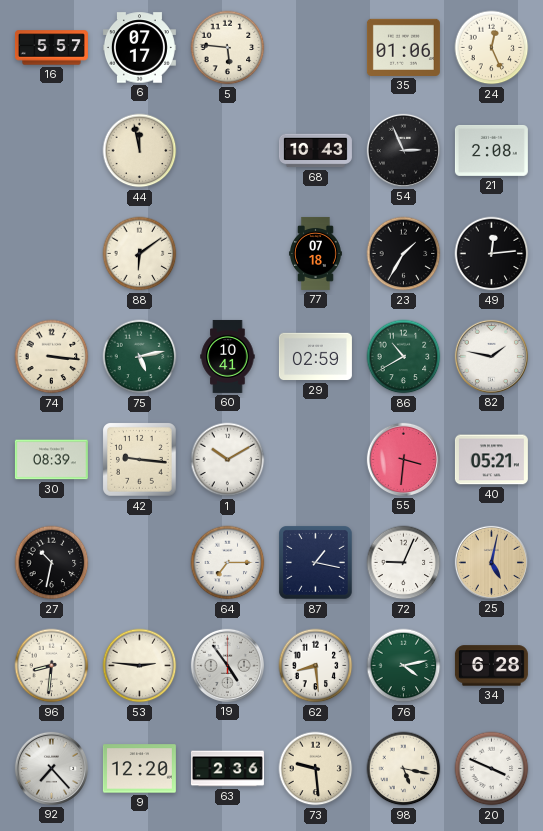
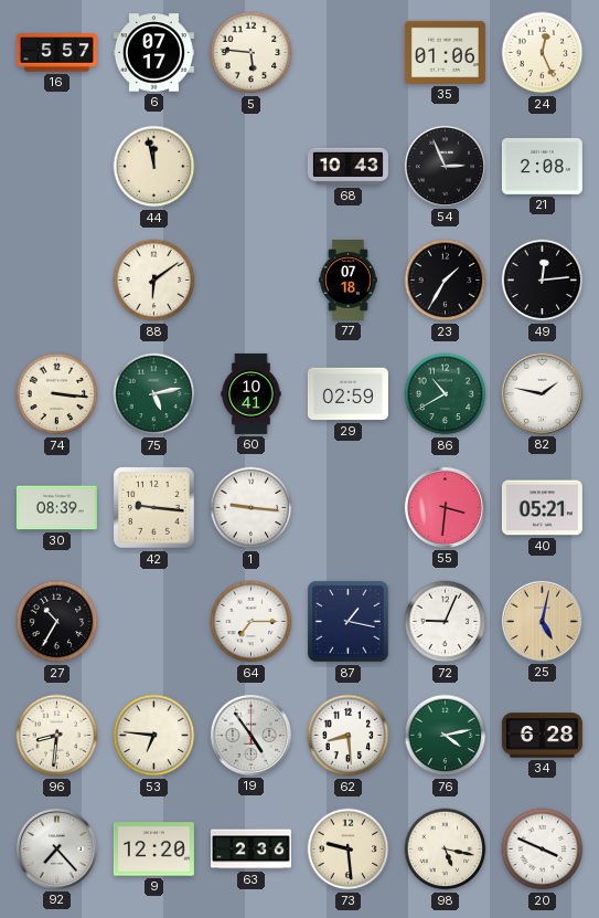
1: 10:10 -> 9:16 (252, 508)
27: 10:32 -> 10:35 (57, 622)
53: 2:46 -> 6:46 (154, 736)
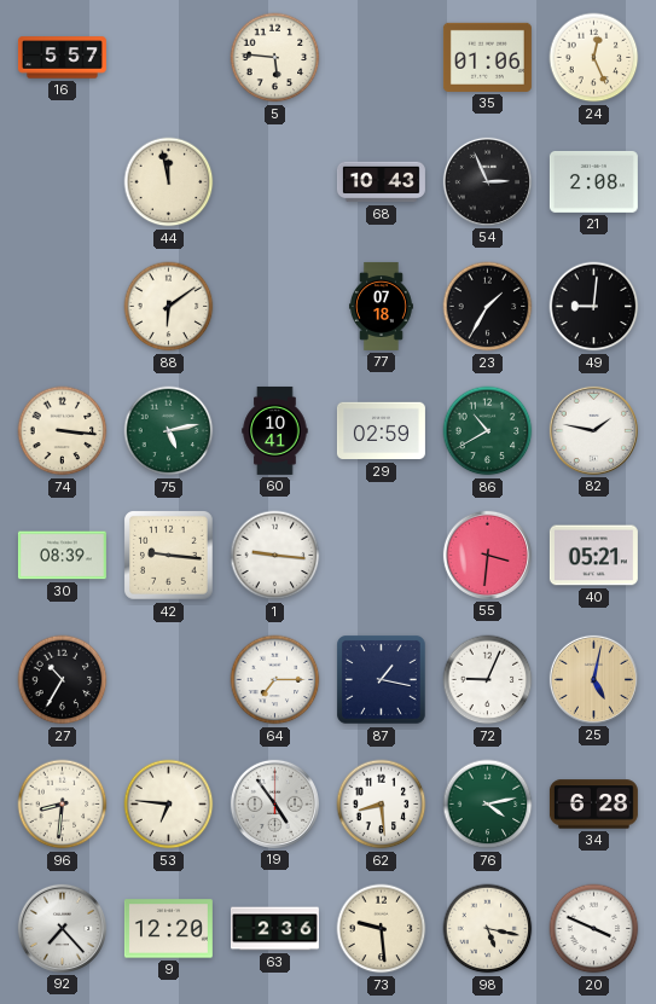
6: 07:17 -> none (153, 53)
49: 12:14 -> 9:01 (594, 307)
